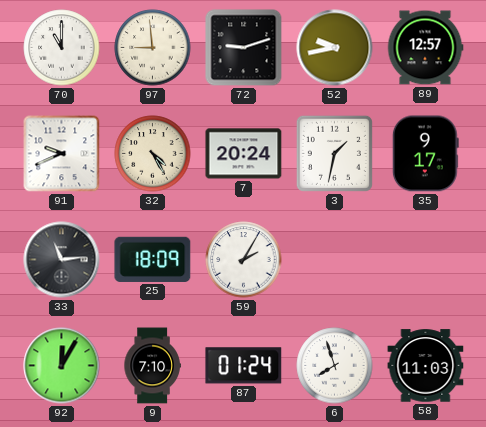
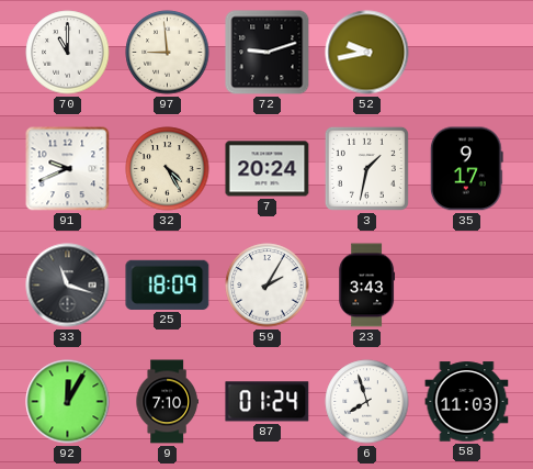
89: 12:57 -> none (425, 48)
33: 11:14 -> 11:18 (68, 286)
23: none -> 3:43 (367, 286)
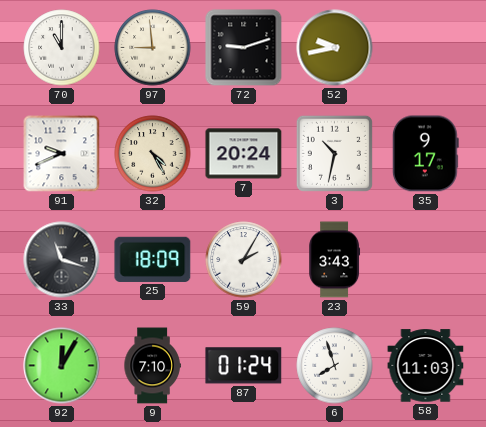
3: 1:32 -> 10:32 (334, 153)
